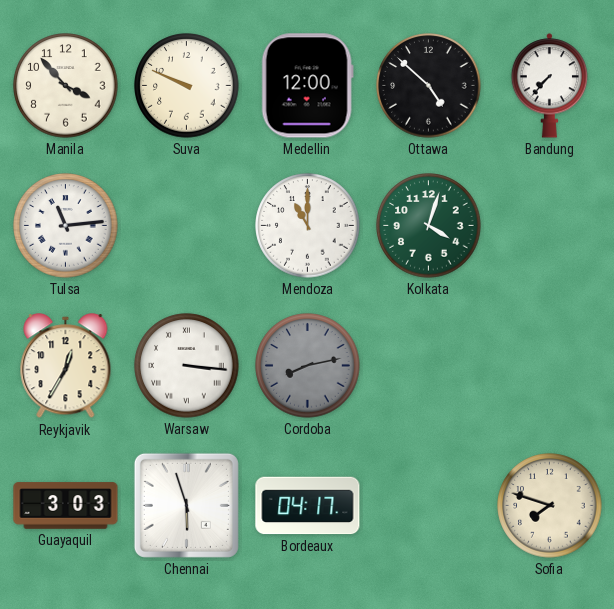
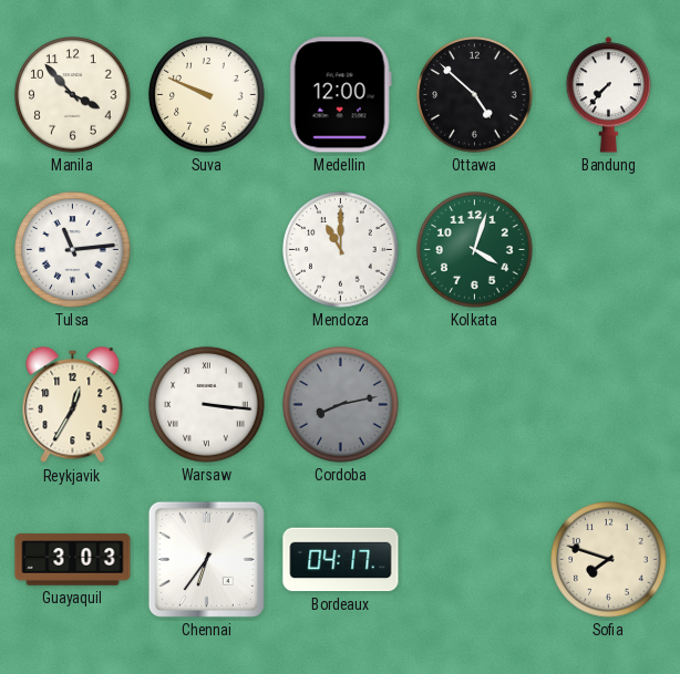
Chennai: 5:57 -> 6:36 (206, 559)
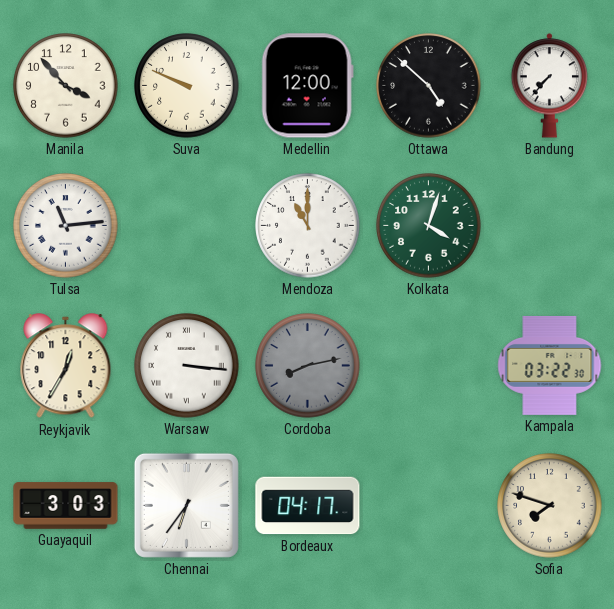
Kampala: none -> 03:22 (550, 365)
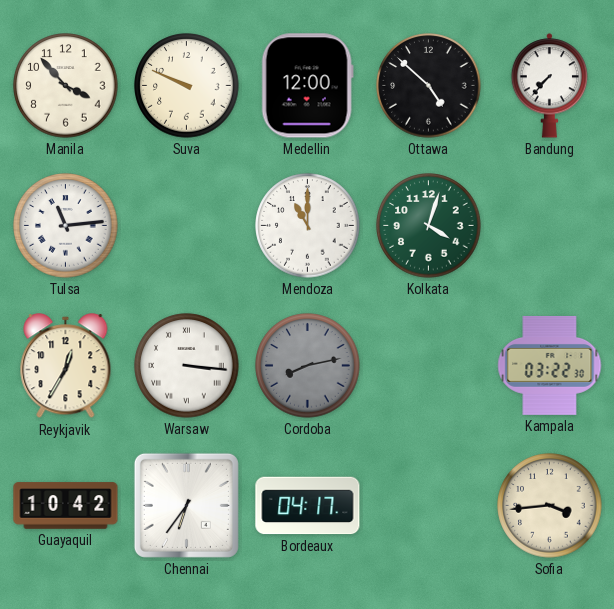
Guayaquil: 3:03 -> 10:42 (66, 506)
Sofia: 7:48 -> 3:44 (550, 506)
